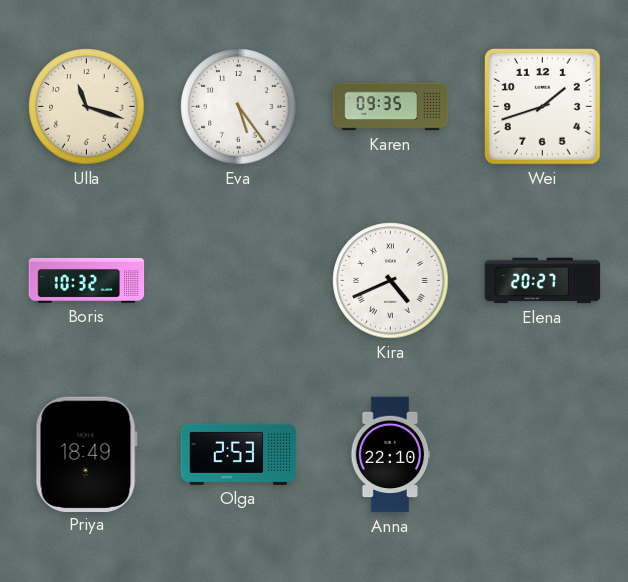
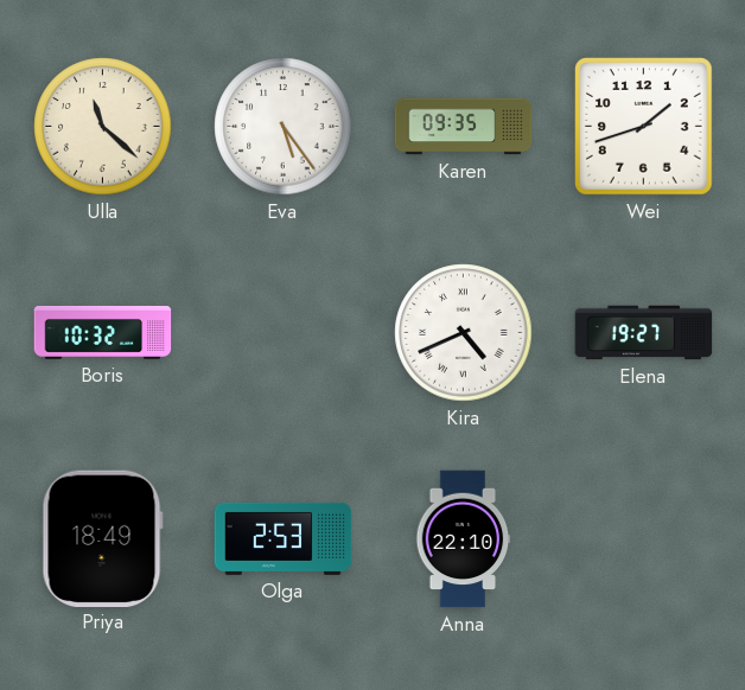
Ulla: 11:18 -> 11:22 (103, 127)
Elena: 20:27 -> 19:27 (644, 333)
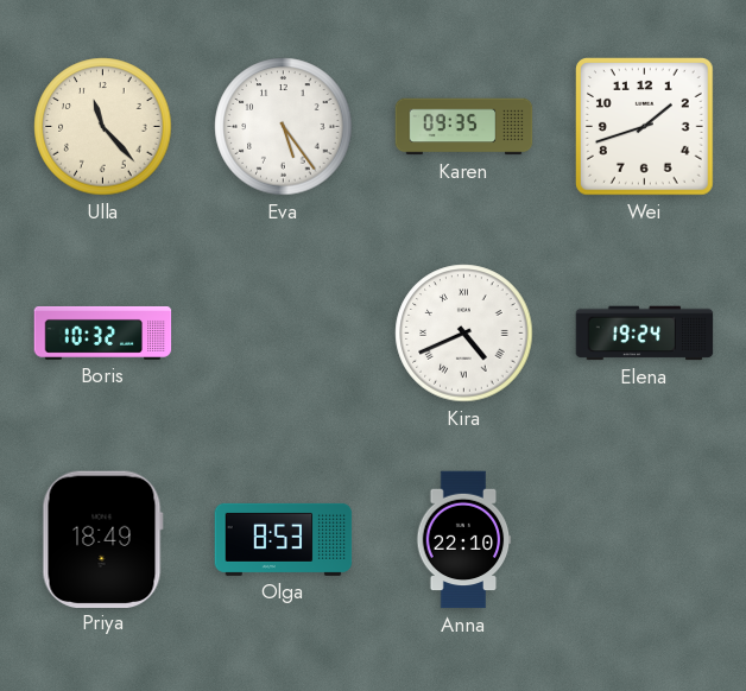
Ulla: 11:22 -> 11:23 (103, 127)
Elena: 19:27 -> 19:24 (645, 334)
Olga: 2:53 -> 8:53 (284, 539)
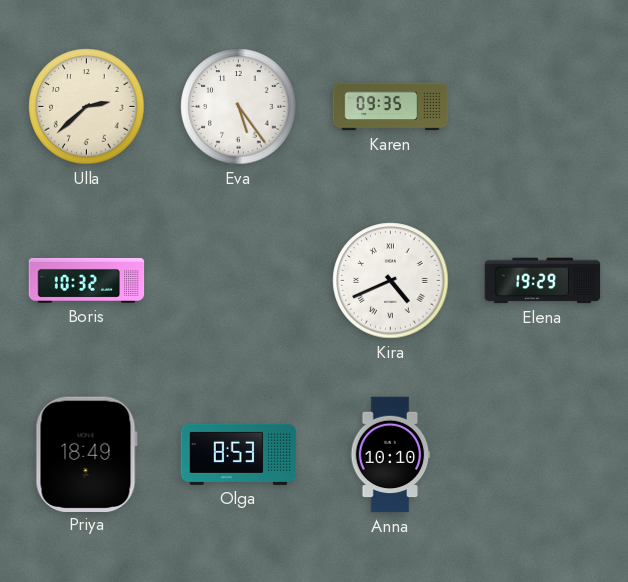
Ulla: 11:23 -> 2:38 (87, 107)
Wei: 1:42 -> none (645, 127)
Elena: 19:24 -> 19:29 (543, 281)
Anna: 22:10 -> 10:10 (390, 455)
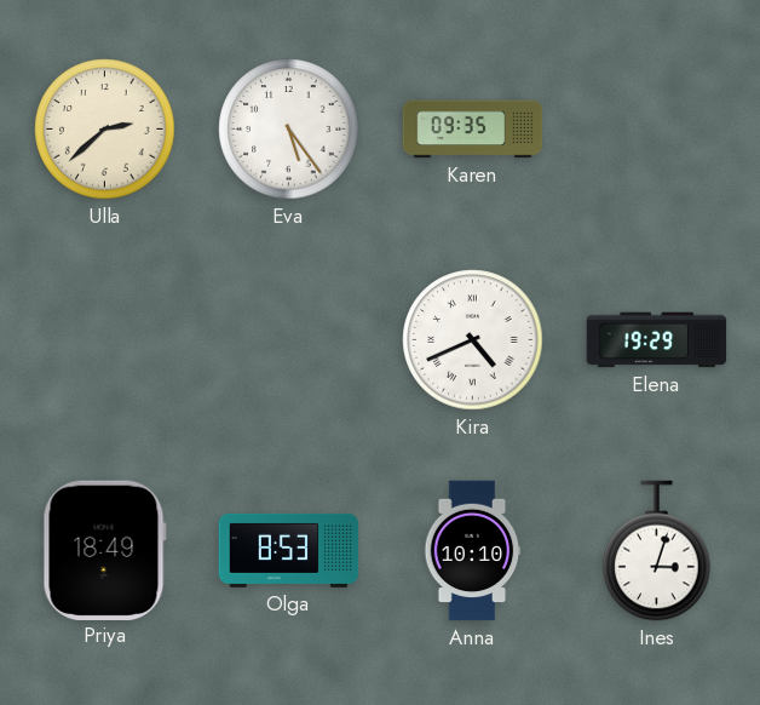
Boris: 10:32 -> none (87, 281)
Ines: none -> 3:03 (657, 551)
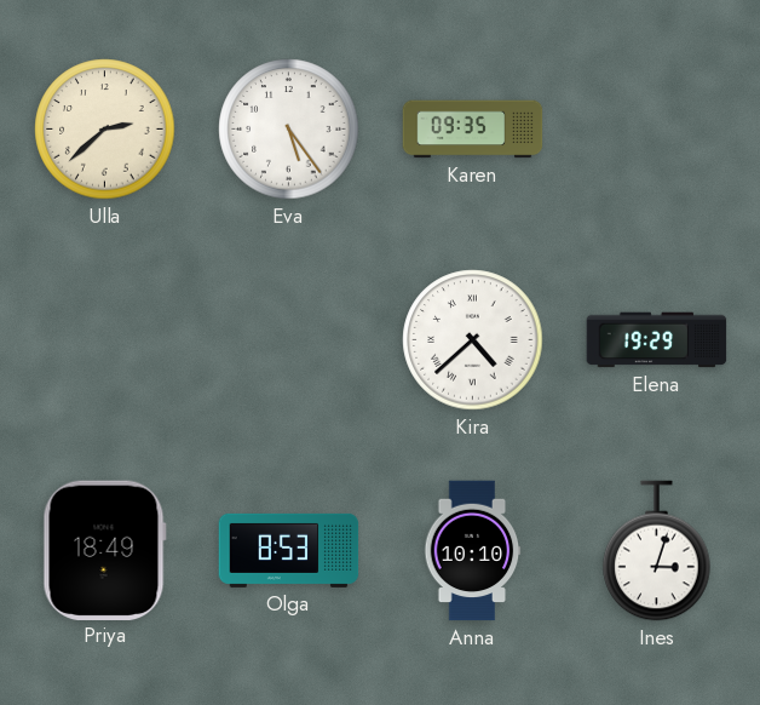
Kira: 4:41 -> 4:38 (473, 340)
